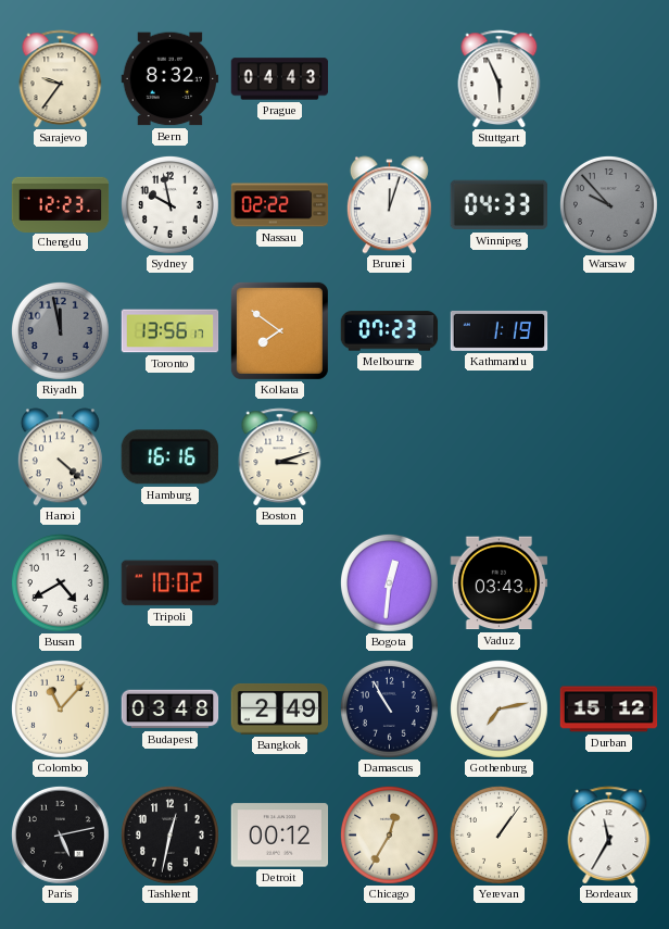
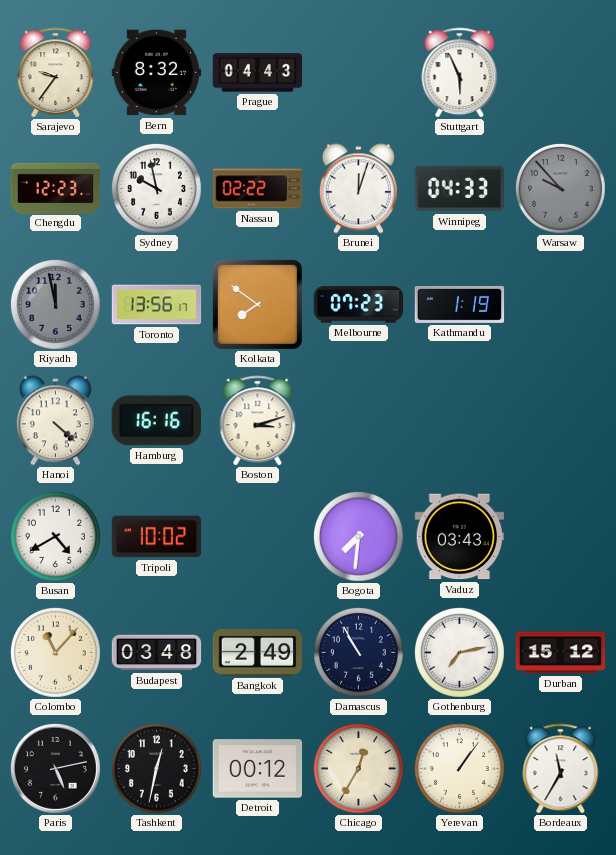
Bogota: 12:31 -> 7:31 (358, 536)
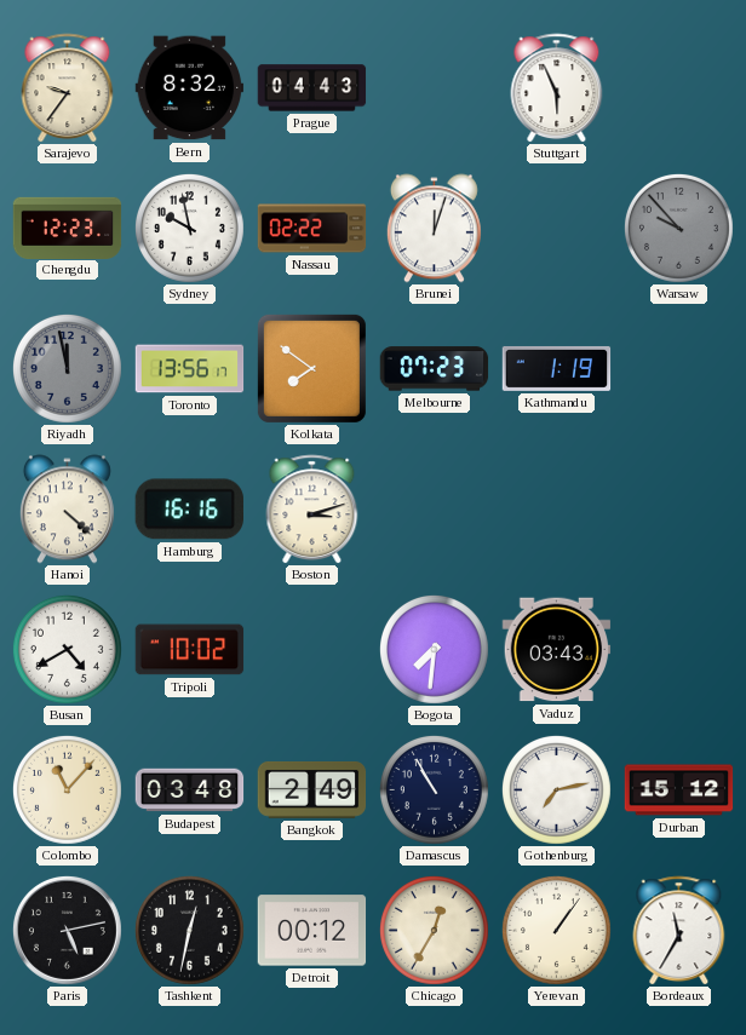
Winnipeg: 04:33 -> none (460, 189)
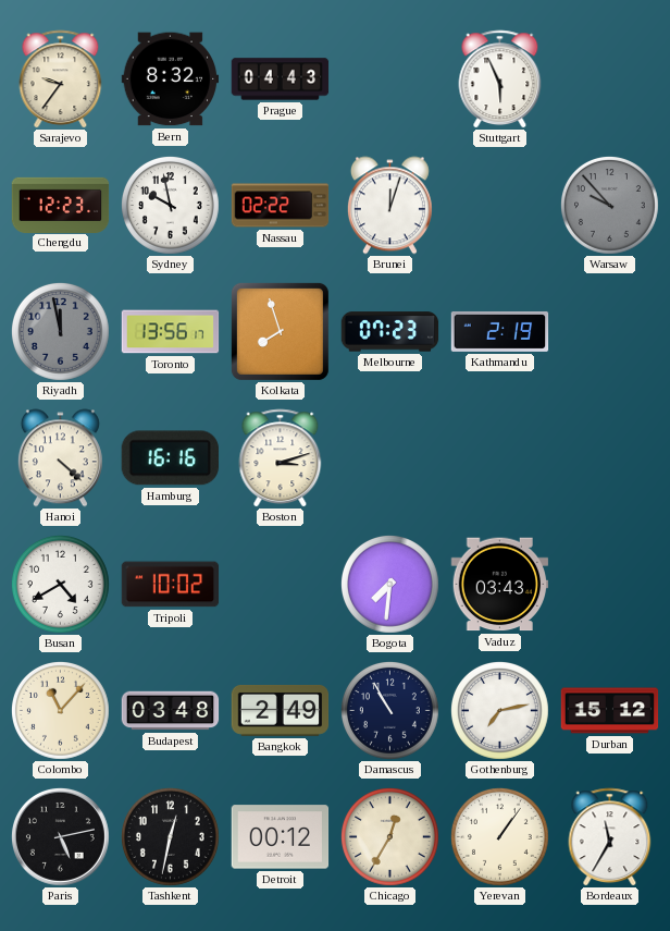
Kolkata: 7:51 -> 7:57 (280, 331)
Kathmandu: 1:19 -> 2:19 (500, 331)
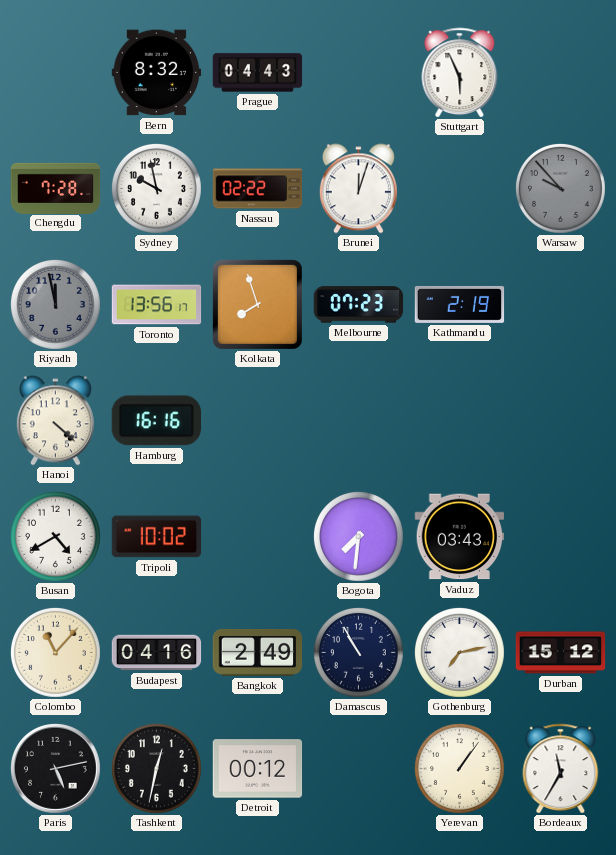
Sarajevo: 9:36 -> none (61, 79)
Chengdu: 12:23 -> 7:28 (56, 188)
Boston: 3:12 -> none (281, 458)
Budapest: 03:48 -> 04:16 (157, 653)
Chicago: 12:35 -> none (389, 836)
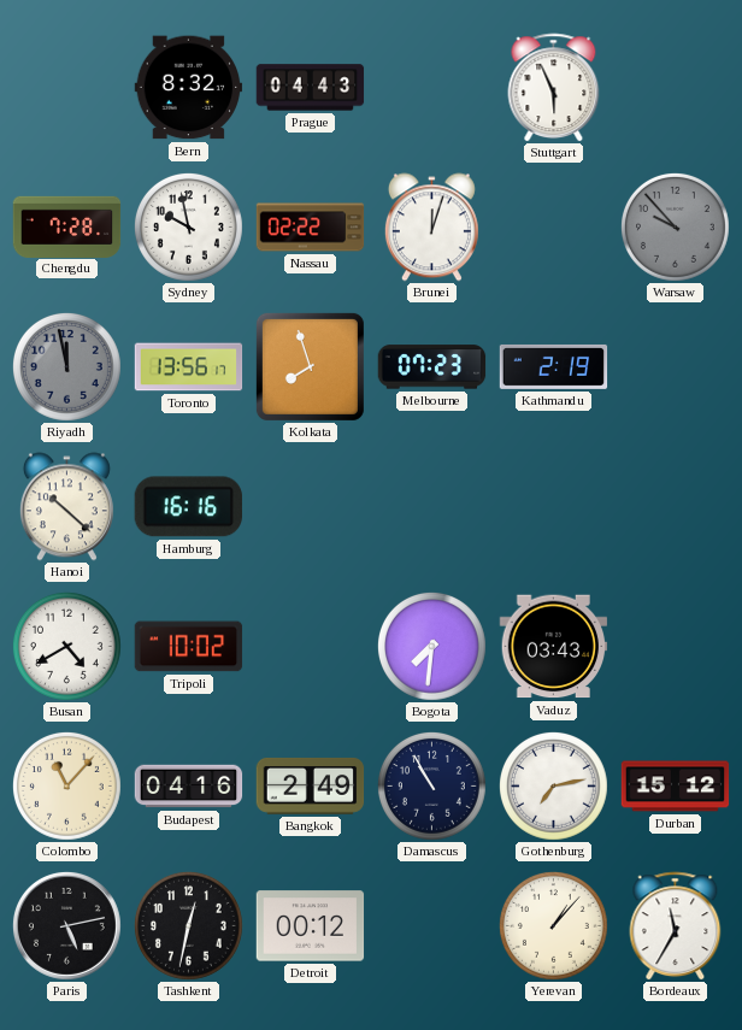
Hanoi: 4:22 -> 10:22 (66, 507)
Yerevan: 1:06 -> 1:07 (553, 925)
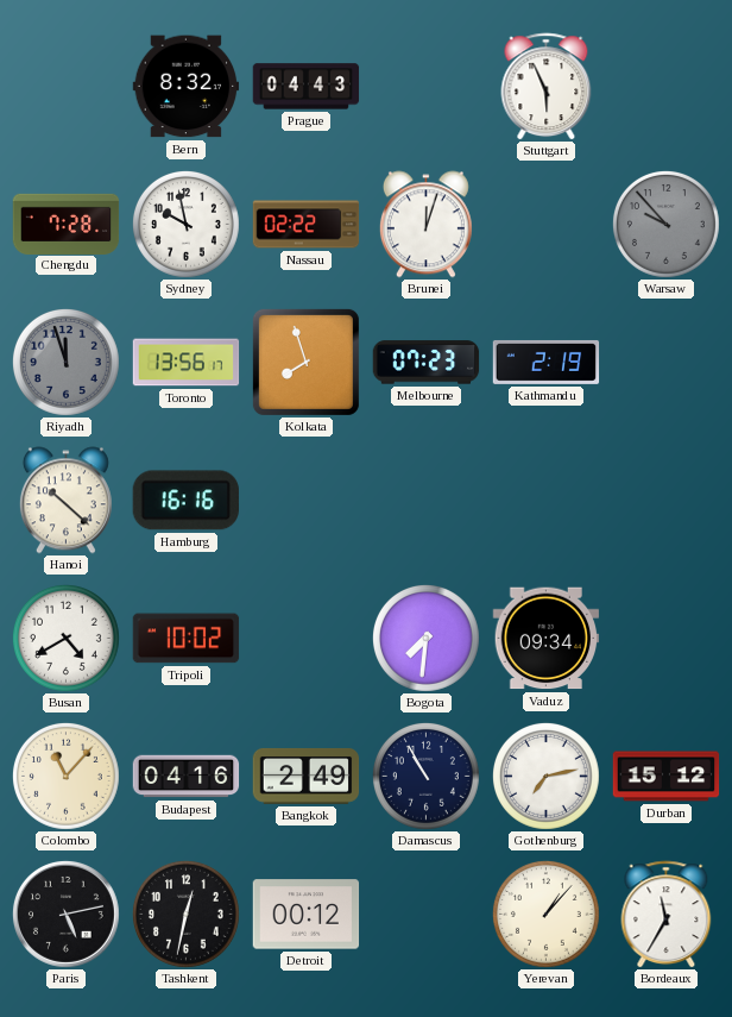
Riyadh: 11:58 -> 11:57 (65, 362)
Vaduz: 03:43 -> 09:34 (547, 639)
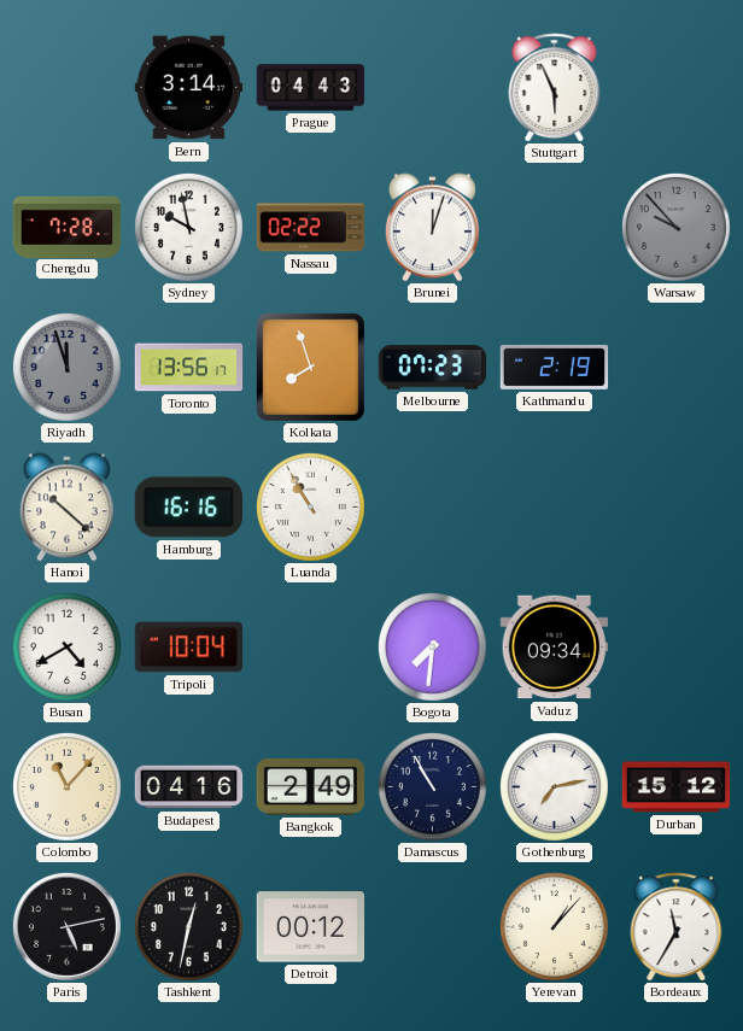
Bern: 8:32 -> 3:14 (189, 88)
Luanda: none -> 10:55 (310, 506)
Tripoli: 10:02 -> 10:04 (189, 648)
